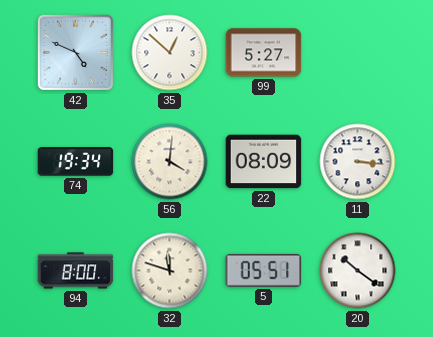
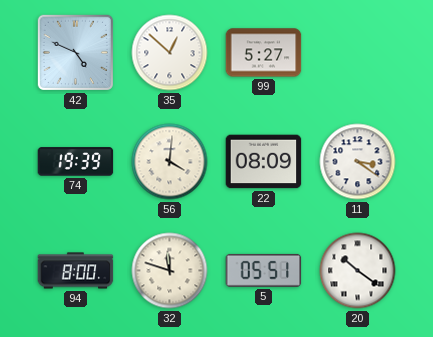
74: 19:34 -> 19:39 (76, 162)
11: 3:16 -> 3:21 (358, 162)
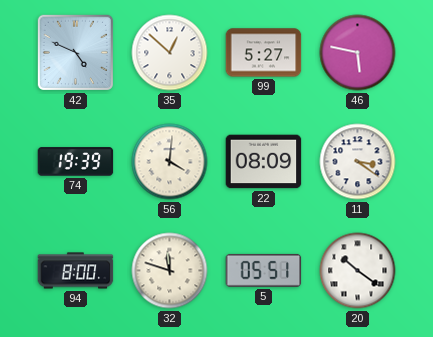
46: none -> 5:47 (358, 53)
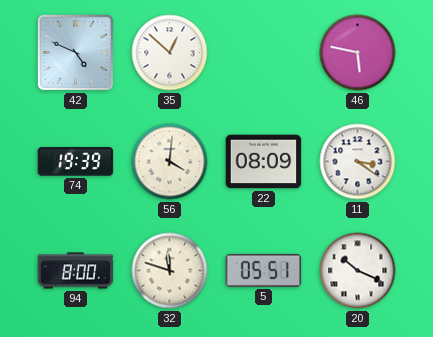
99: 5:27 -> none (264, 53)
20: 10:21 -> 10:19 (358, 271)
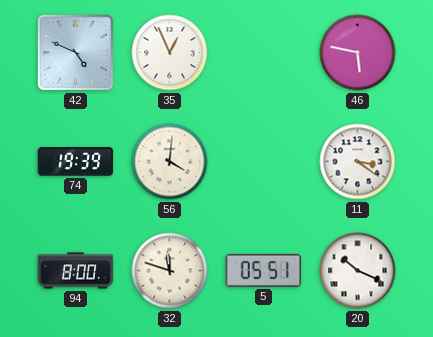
35: 12:52 -> 12:56 (170, 53)
22: 08:09 -> none (264, 162)
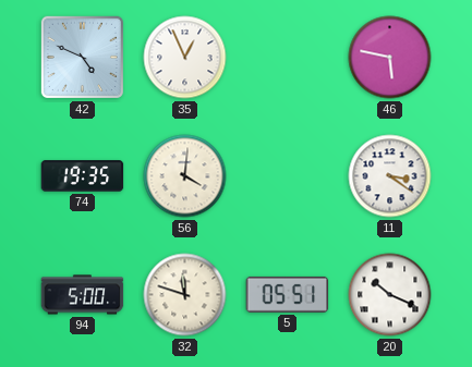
74: 19:39 -> 19:35 (83, 176)
94: 8:00 -> 5:00 (83, 295)
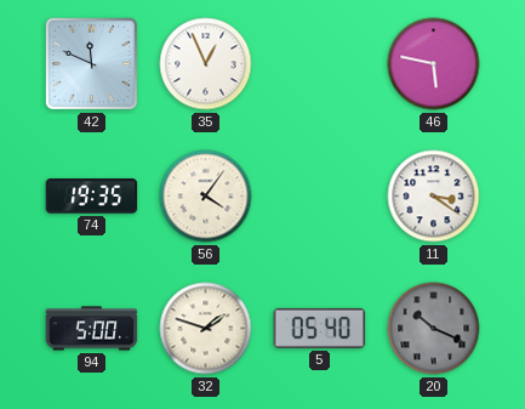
42: 4:49 -> 11:49 (91, 63)
56: 4:01 -> 4:06 (206, 197)
32: 11:48 -> 1:48 (206, 329)
5: 05:51 -> 05:40 (320, 328)
20 dial: white -> grey (434, 329)
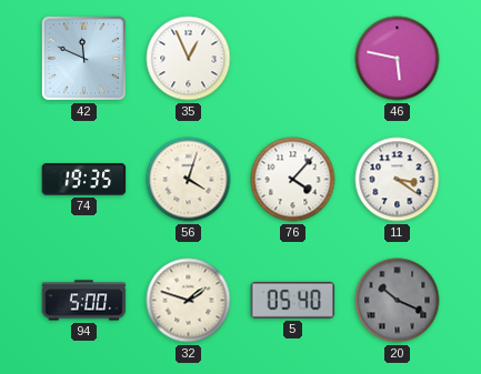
56: 4:06 -> 4:03 (189, 180)
76: none -> 4:07 (293, 180)
